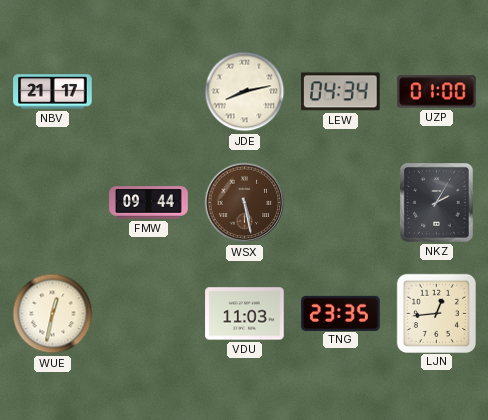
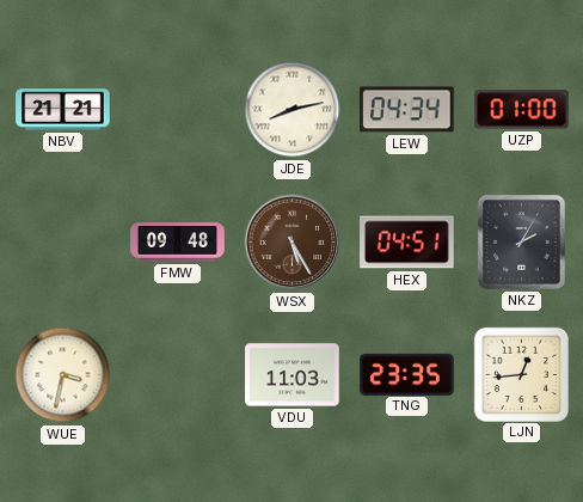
NBV: 21:17 -> 21:21 (63, 110)
FMW: 09:44 -> 09:48 (178, 243)
WSX: 5:28 -> 5:25 (293, 243)
HEX: none -> 04:51 (407, 243)
WUE: 12:32 -> 3:32 (63, 375)
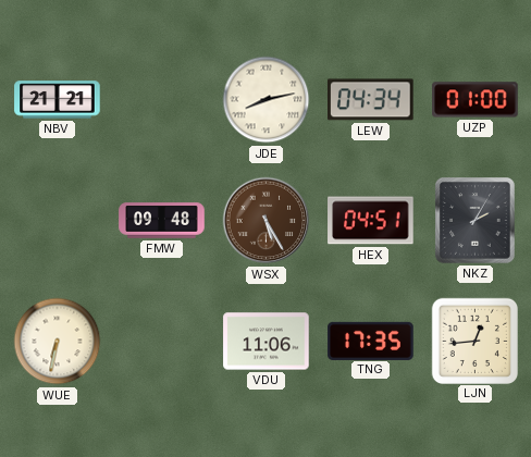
WUE: 3:32 -> 6:32 (58, 342)
VDU: 11:03 -> 11:06 (267, 342)
TNG: 23:35 -> 17:35 (371, 341)
